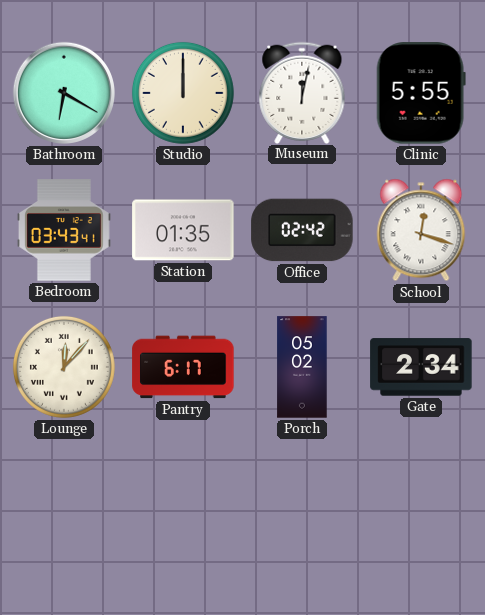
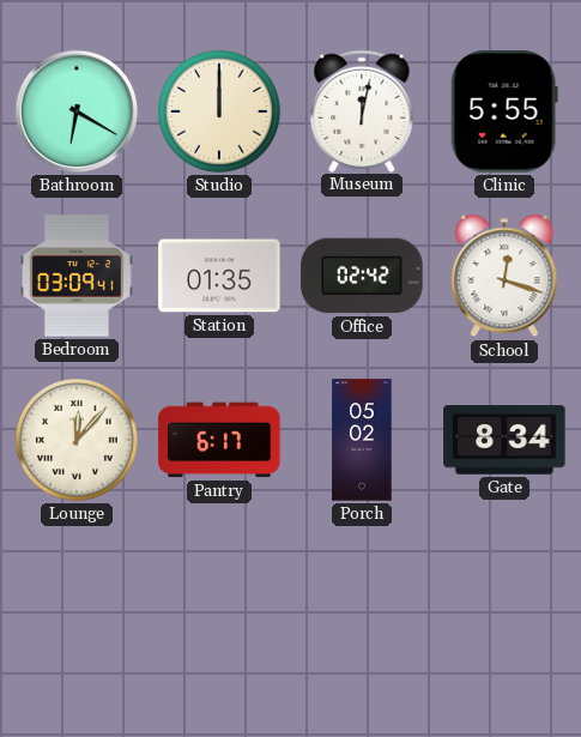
Bedroom: 03:43 -> 03:09 (77, 276)
Gate: 2:34 -> 8:34 (504, 440)
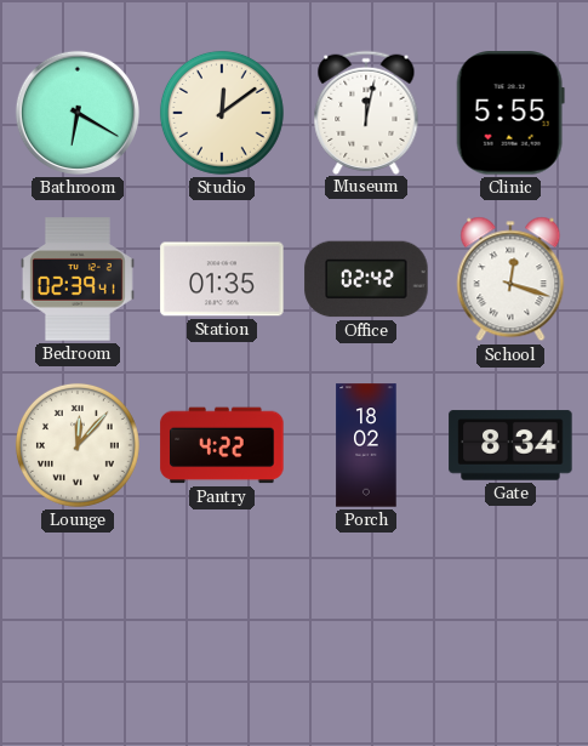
Studio: 12:00 -> 12:09 (222, 113)
Bedroom: 03:09 -> 02:39 (78, 279)
Pantry: 6:17 -> 4:22 (222, 445)
Porch: 05:02 -> 18:02 (366, 445)
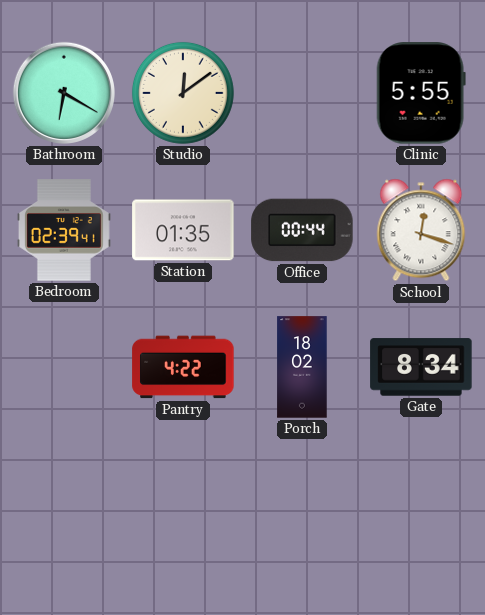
Museum: 12:02 -> none (366, 112)
Office: 02:42 -> 00:44 (302, 230)
Lounge: 12:07 -> none (78, 445)
